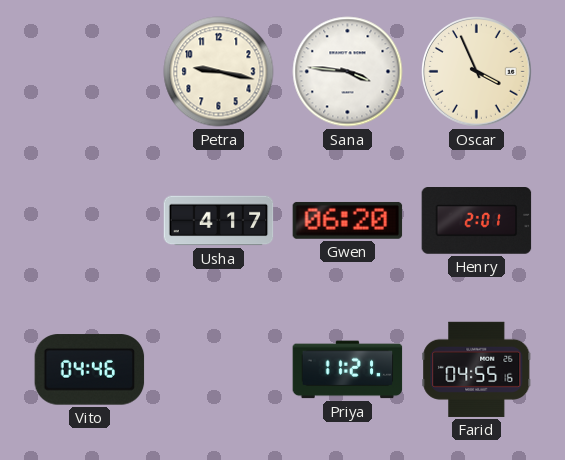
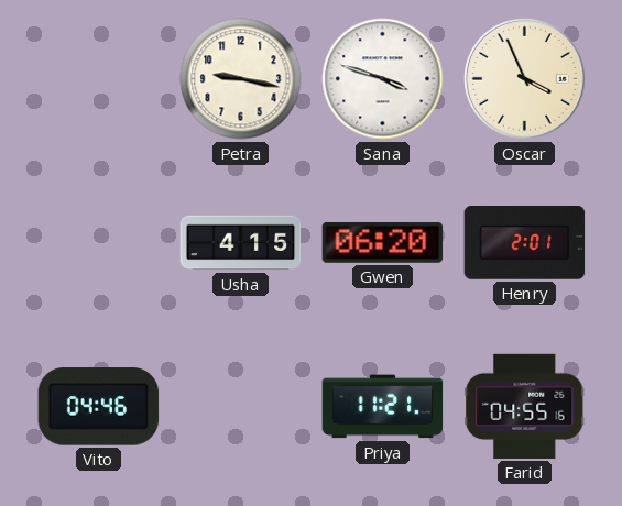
Sana: 3:46 -> 3:48 (383, 79)
Usha: 4:17 -> 4:15 (241, 243)
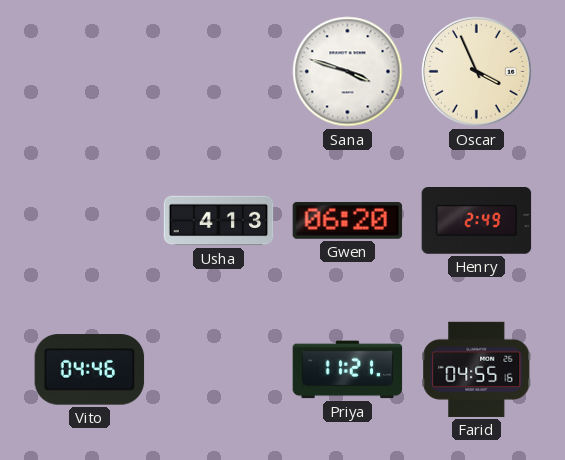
Petra: 9:17 -> none (241, 79)
Usha: 4:15 -> 4:13 (219, 221)
Henry: 2:01 -> 2:49 (477, 221)
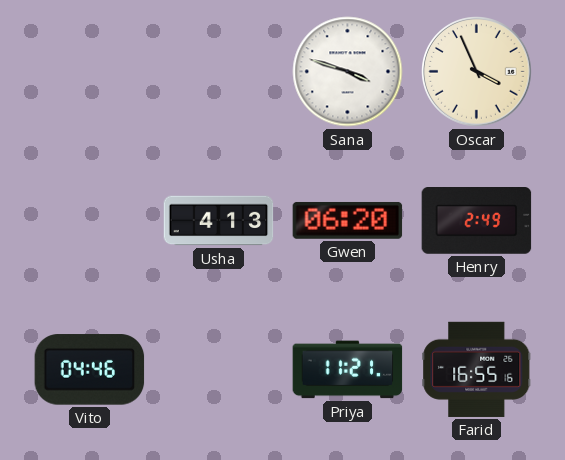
Farid: 04:55 -> 16:55 (477, 369)
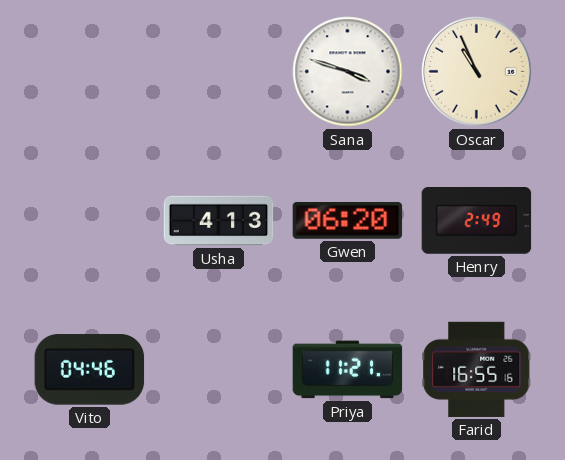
Oscar: 3:56 -> 10:56 (477, 72)
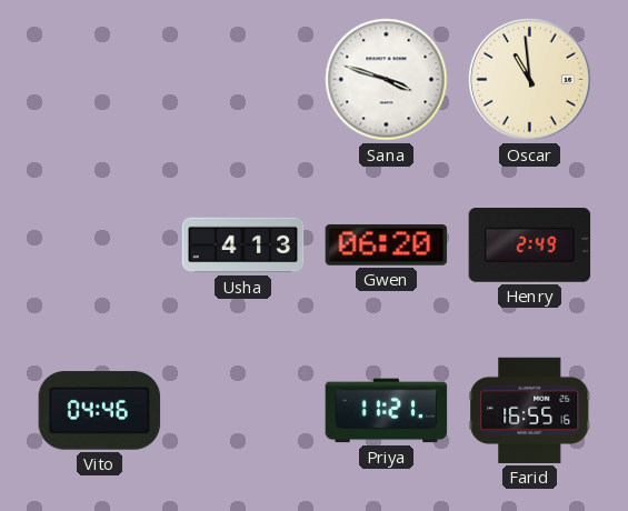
Oscar: 10:56 -> 10:59 (530, 80)
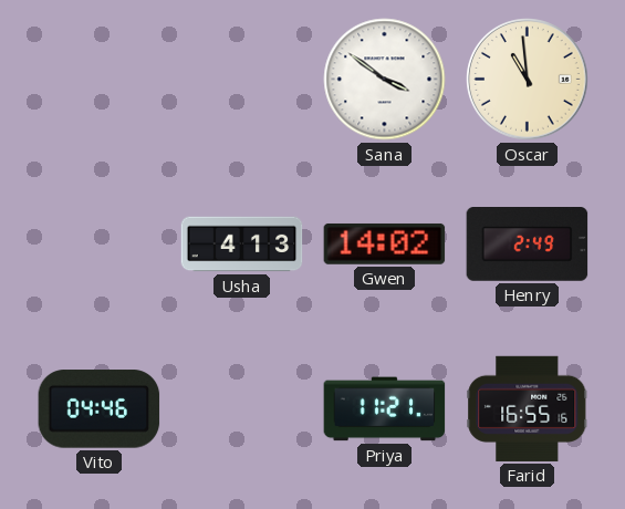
Sana: 3:48 -> 3:51 (385, 80)
Gwen: 06:20 -> 14:02 (385, 243)
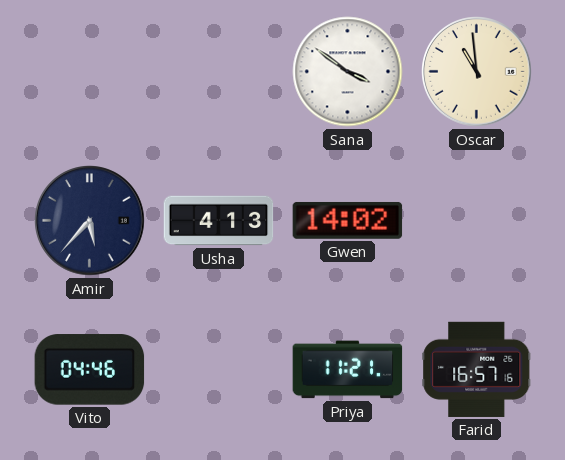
Amir: none -> 5:37 (90, 221)
Henry: 2:49 -> none (528, 245)
Farid: 16:55 -> 16:57 (477, 369)
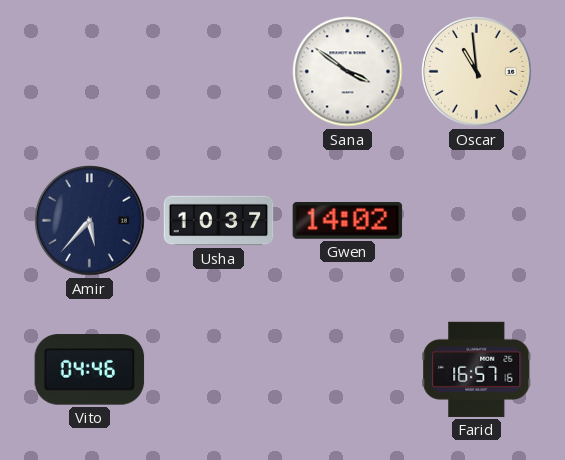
Usha: 4:13 -> 10:37 (219, 221)
Priya: 11:21 -> none (348, 370)
